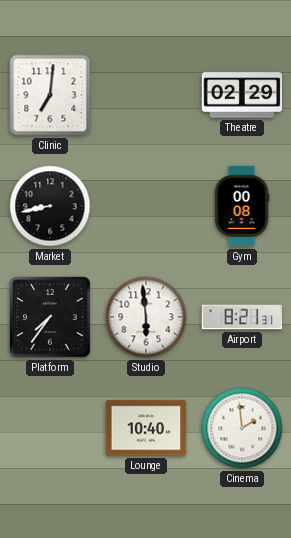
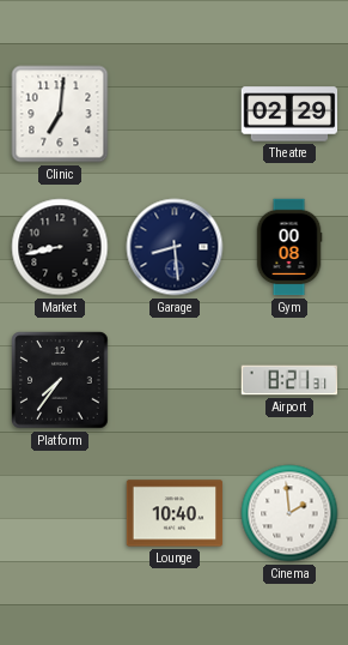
Garage: none -> 8:29 (175, 247)
Studio: 5:59 -> none (146, 317)
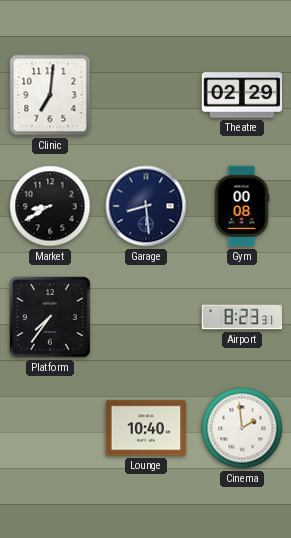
Market: 8:43 -> 8:40 (50, 206)
Airport: 8:21 -> 8:23 (242, 317)
